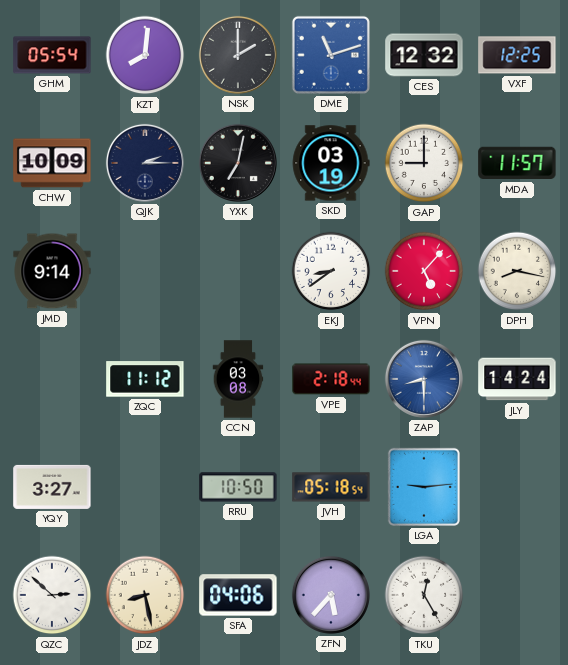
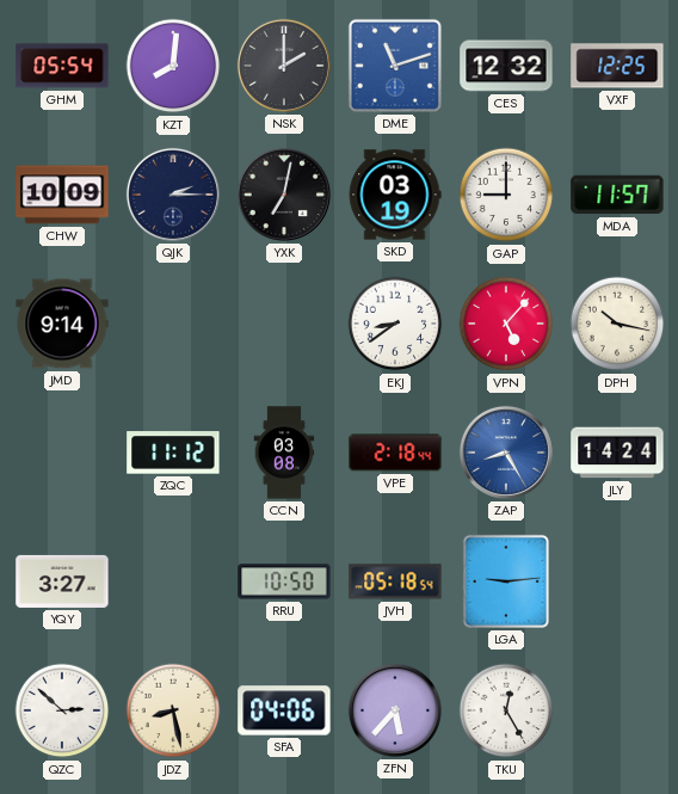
DPH: 8:17 -> 10:17 (617, 324)
ZAP: 8:30 -> 8:25 (506, 453)
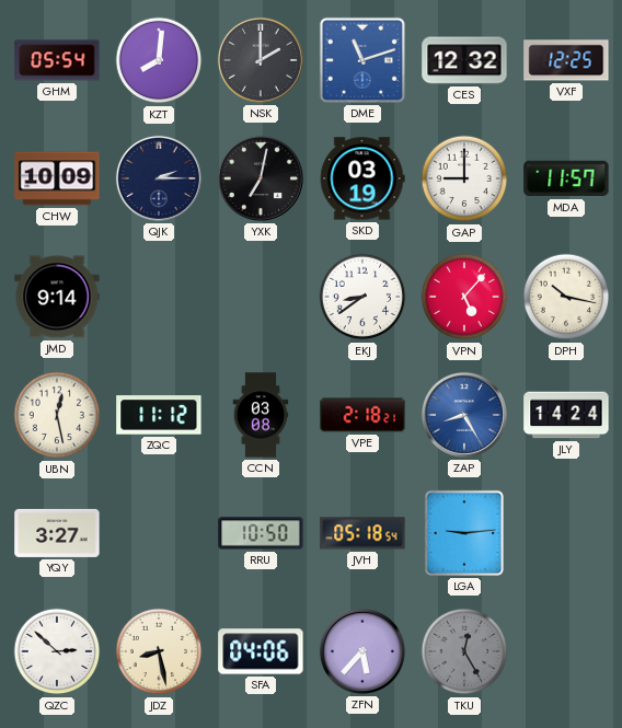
UBN: none -> 12:28 (57, 415)
VPE: 2:18:44 -> 2:18:21 (362, 415)
TKU dial: white -> grey (464, 651)
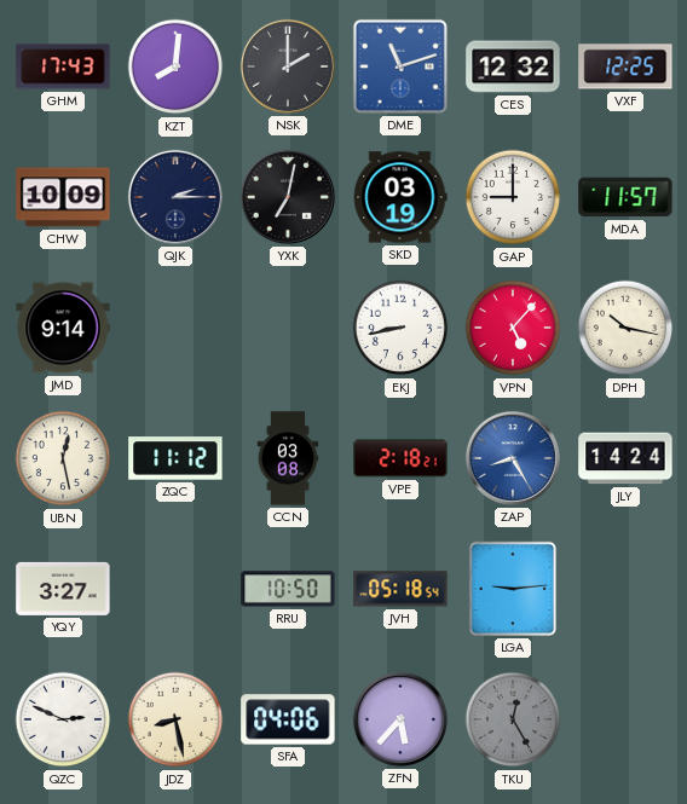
GHM: 05:54 -> 17:43 (63, 66)
EKJ: 8:39 -> 8:43 (400, 328)
QZC: 2:52 -> 2:49 (63, 719)
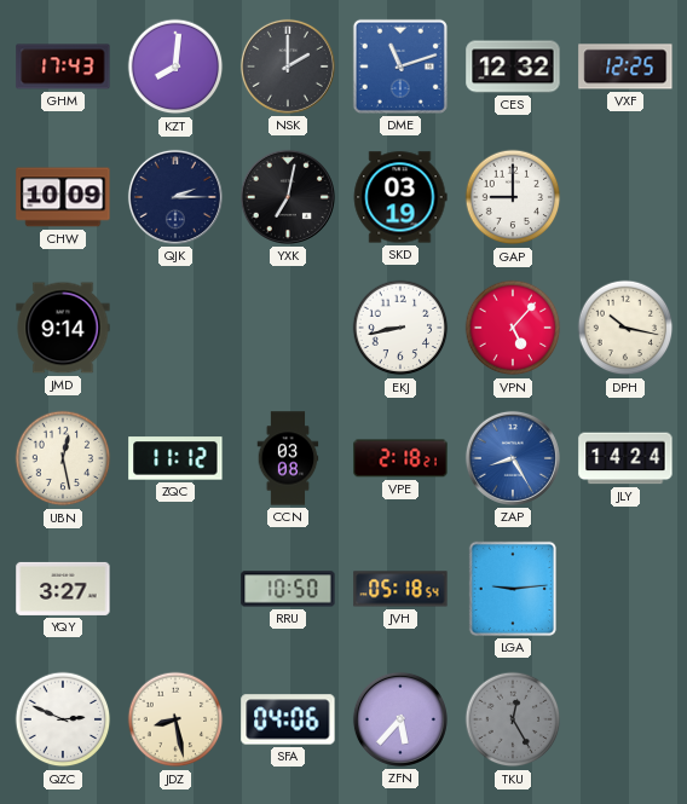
MDA: 11:57 -> none (625, 197)
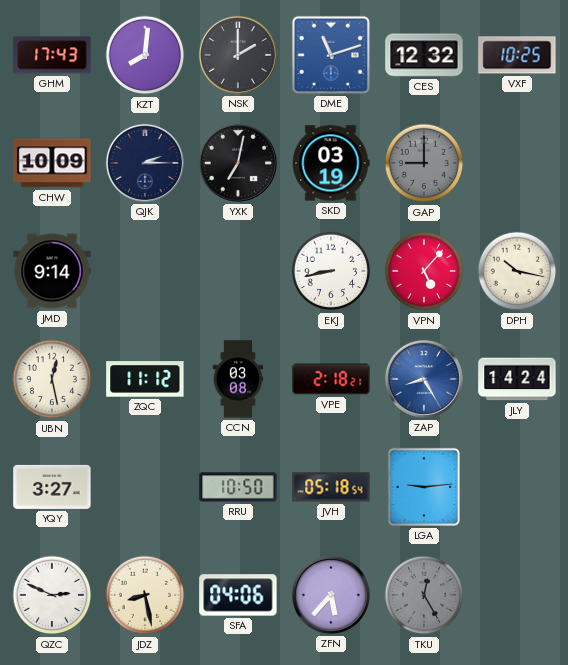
VXF: 12:25 -> 10:25 (517, 55)
GAP dial: white -> grey (424, 163)
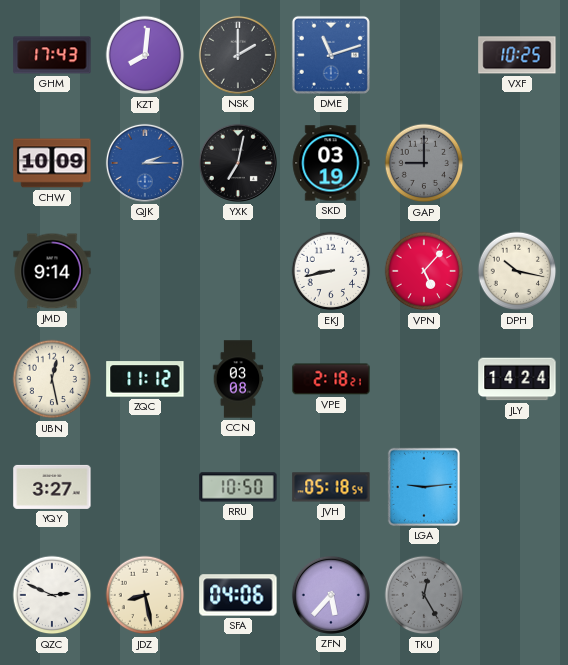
CES: 12:32 -> none (424, 55)
QJK dial: navy -> blue (145, 163)
ZAP: 8:25 -> none (424, 379)
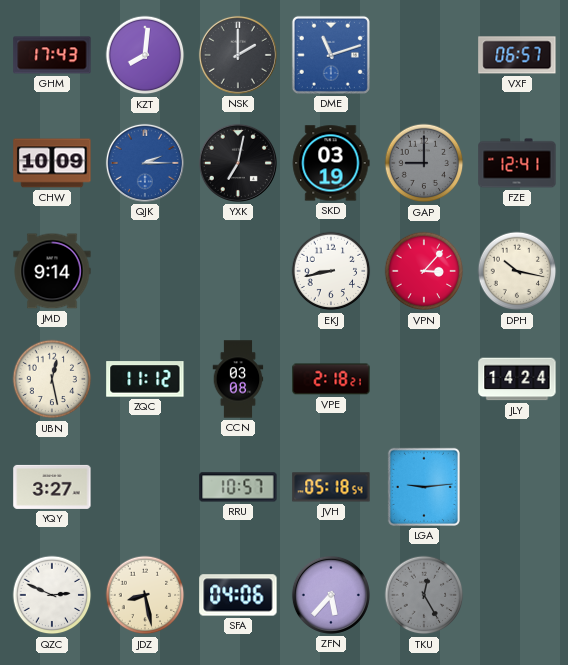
VXF: 10:25 -> 06:57 (517, 55)
FZE: none -> 12:41 (517, 163)
VPN: 5:07 -> 3:07 (424, 271)
RRU: 10:50 -> 10:57 (238, 487)
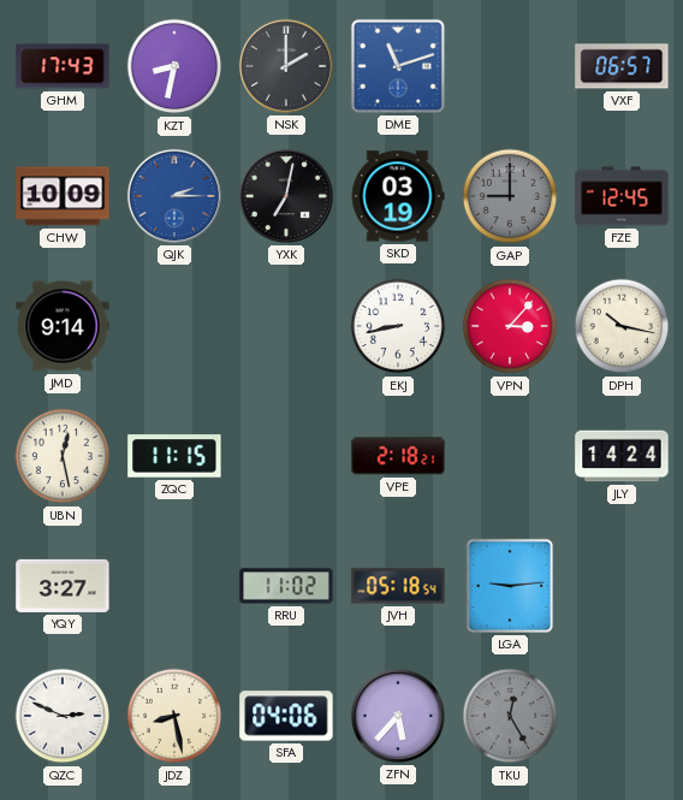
KZT: 8:01 -> 8:32 (174, 66)
FZE: 12:41 -> 12:45 (622, 196)
ZQC: 11:12 -> 11:15 (174, 456)
CCN: 03:08 -> none (238, 379)
RRU: 10:57 -> 11:02 (286, 586)
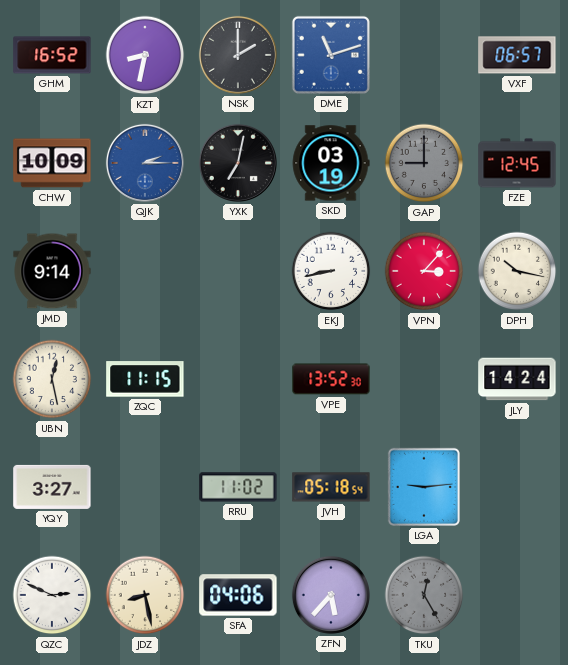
GHM: 17:43 -> 16:52 (52, 55)
VPE: 2:18 -> 13:52 (331, 379)
